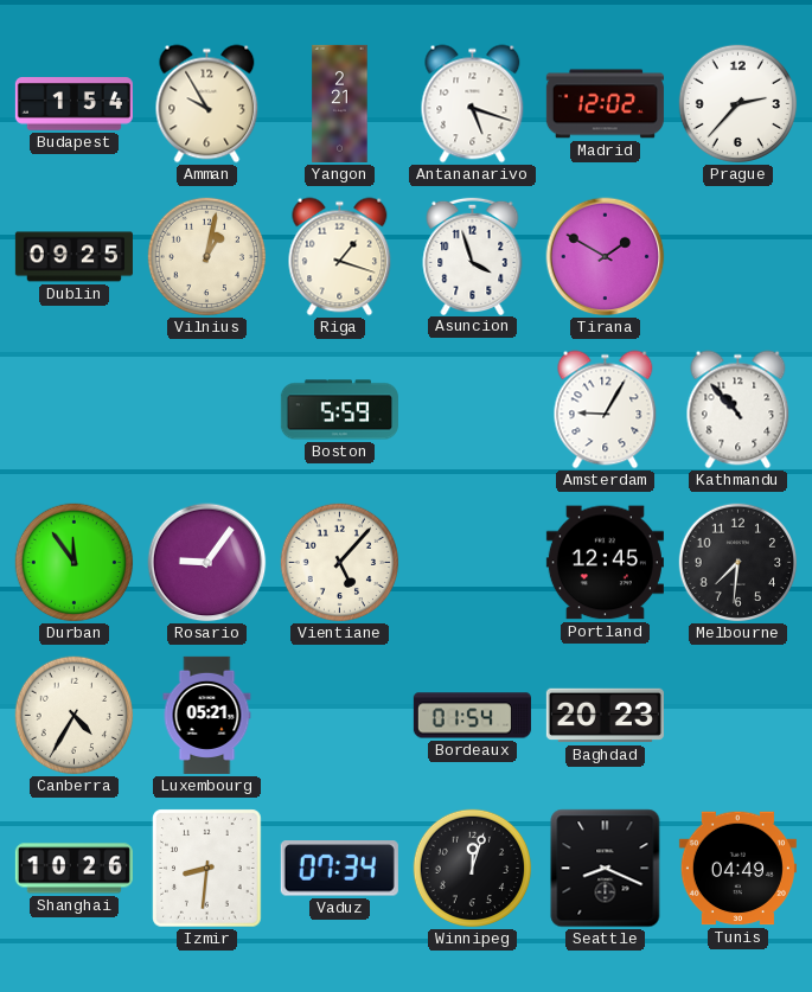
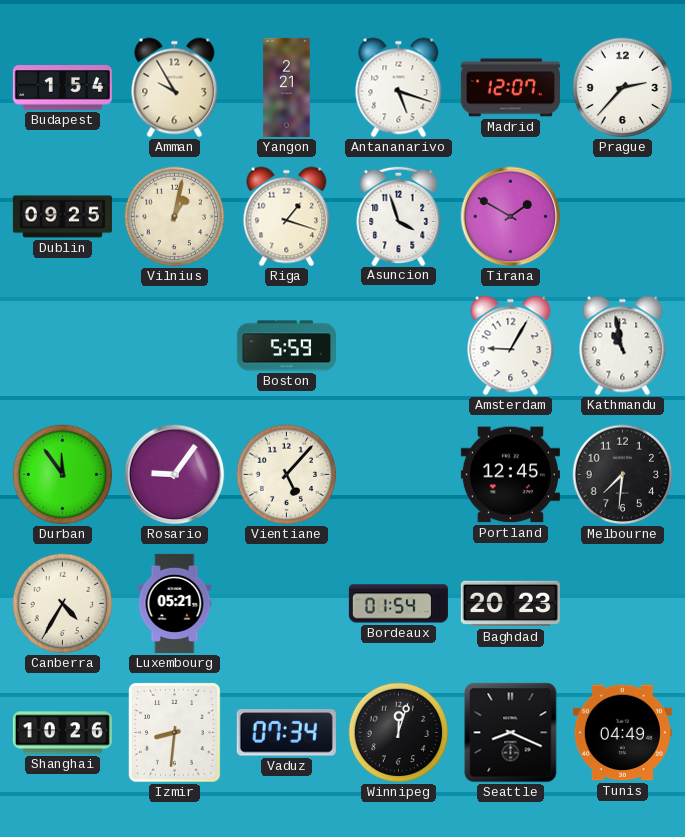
Madrid: 12:02 -> 12:07 (510, 88)
Kathmandu: 10:53 -> 10:58 (623, 346)
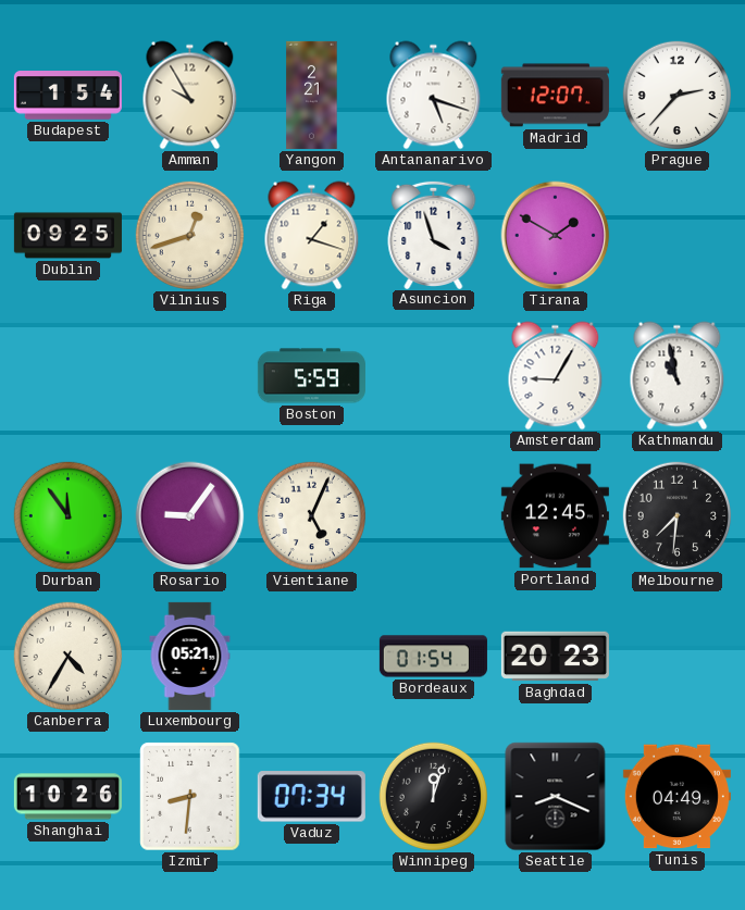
Vilnius: 1:02 -> 12:42 (190, 236)
Vientiane: 5:07 -> 5:04 (312, 516)
